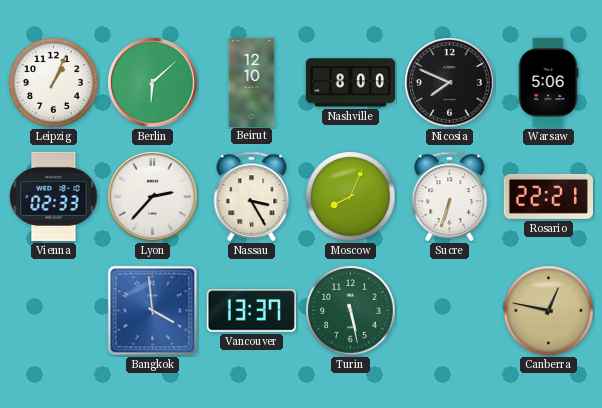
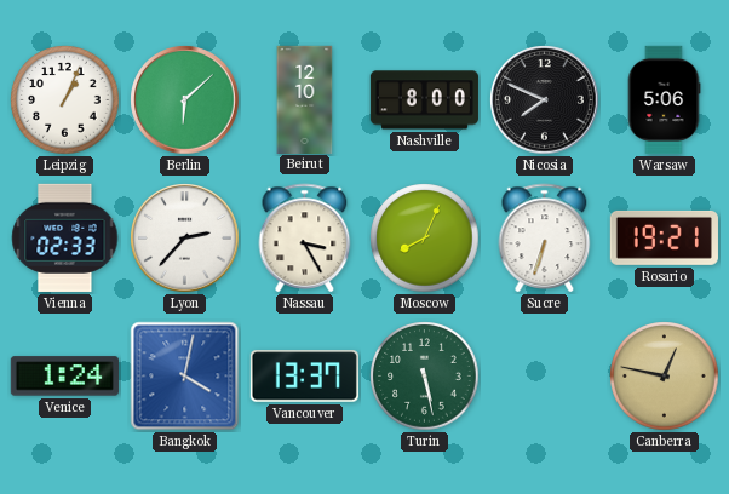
Rosario: 22:21 -> 19:21 (664, 237)
Venice: none -> 1:24 (64, 377)
Bangkok: 3:59 -> 4:02 (185, 377)
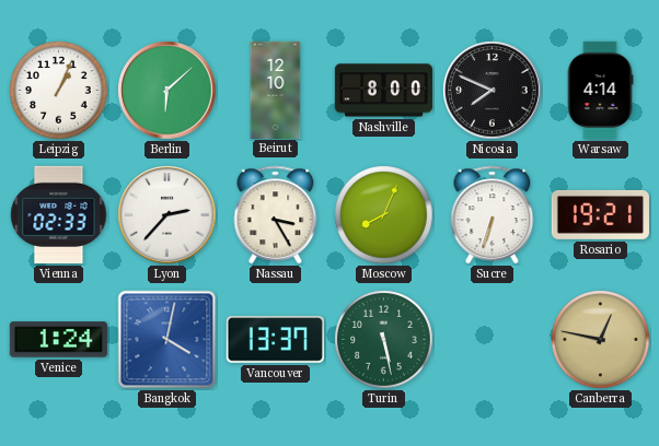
Warsaw: 5:06 -> 4:14 (600, 90)
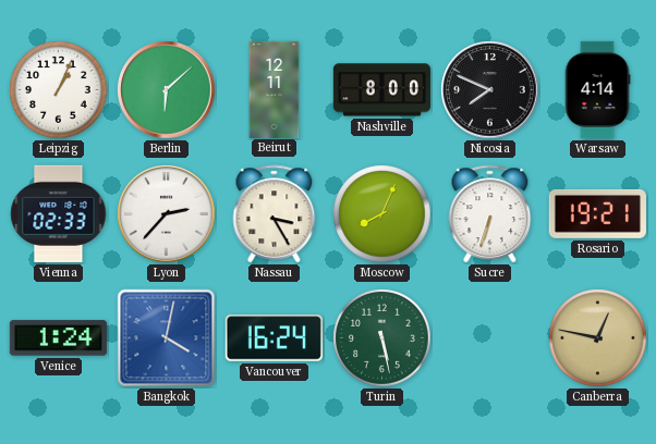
Beirut: 12:10 -> 12:11 (275, 89)
Vancouver: 13:37 -> 16:24 (274, 338)
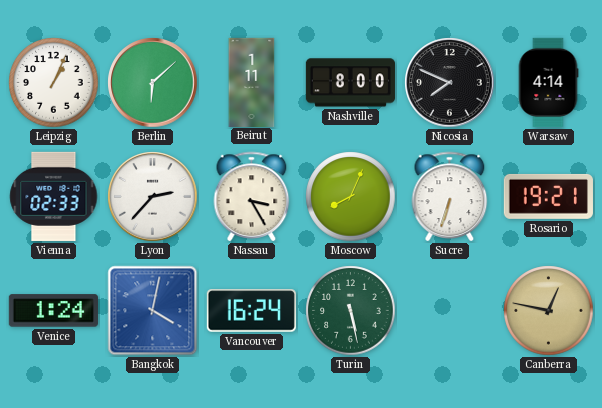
Beirut: 12:11 -> 1:11 (252, 82)
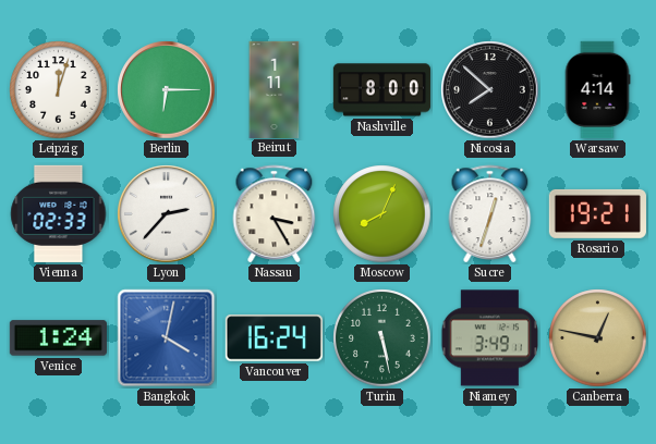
Leipzig: 1:04 -> 12:03 (59, 90)
Berlin: 6:08 -> 6:15 (167, 90)
Nicosia: 7:49 -> 7:52 (490, 90)
Sucre: 6:33 -> 12:33 (490, 213)
Niamey: none -> 3:49 (489, 338)
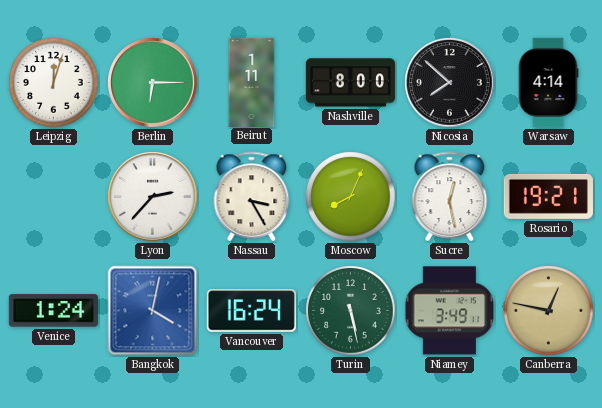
Vienna: 02:33 -> none (59, 213)
Sucre: 12:33 -> 12:28 (450, 196)
